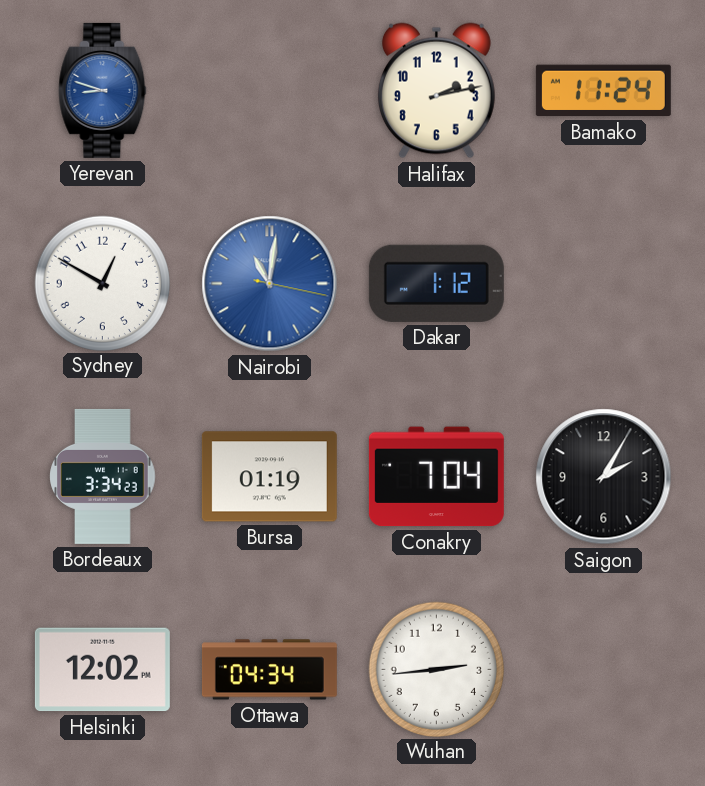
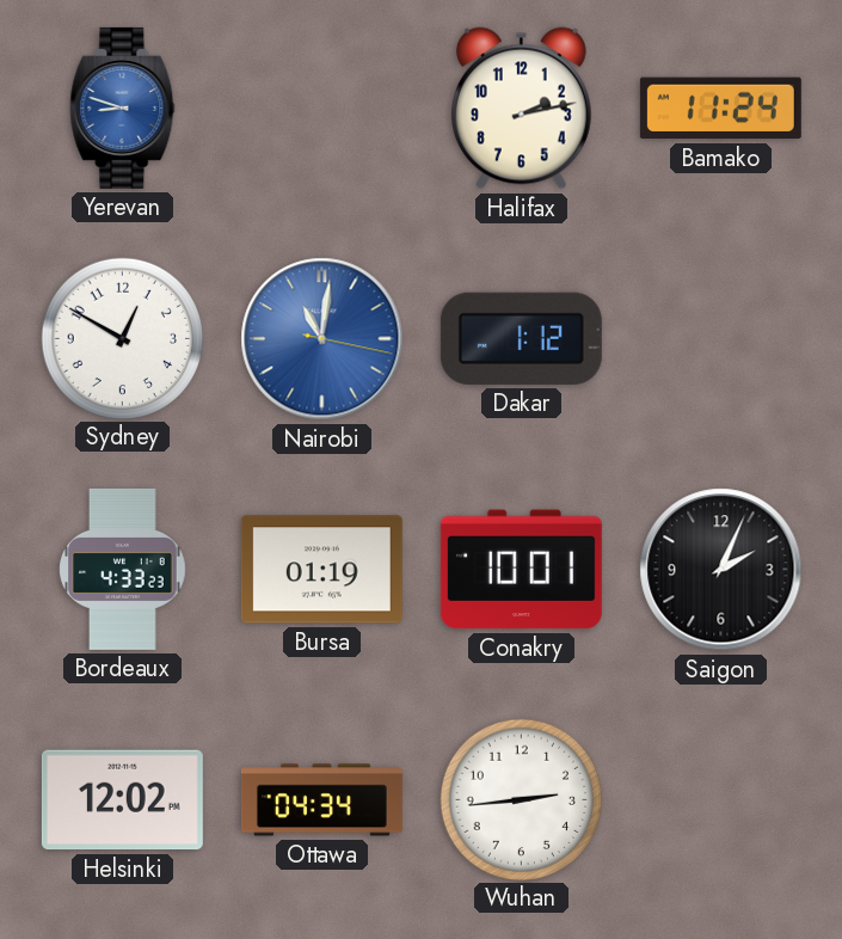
Bordeaux: 3:34 -> 4:33 (123, 569)
Conakry: 7:04 -> 10:01 (521, 570)
Saigon: 2:05 -> 2:04 (721, 570)
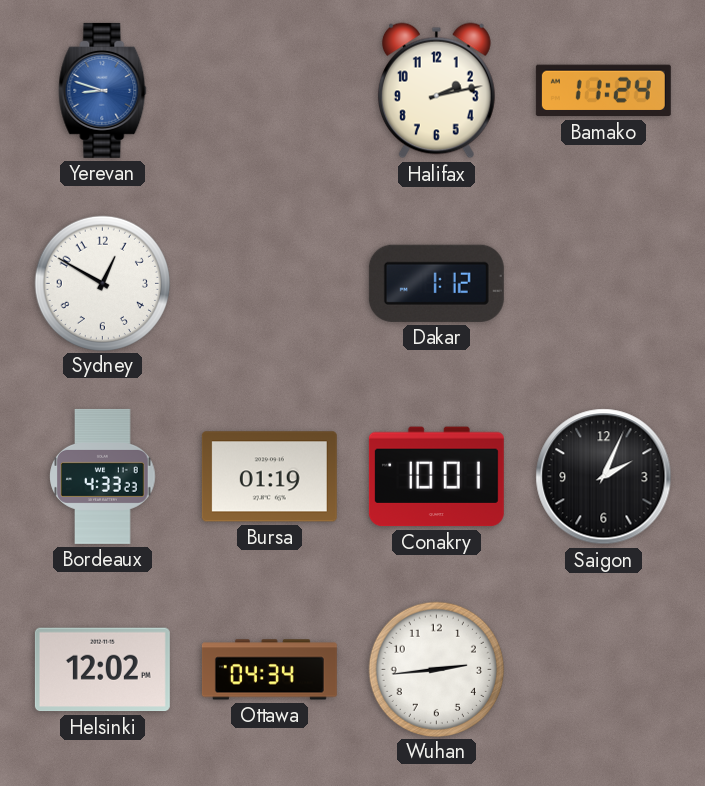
Nairobi: 11:01 -> none (322, 339)
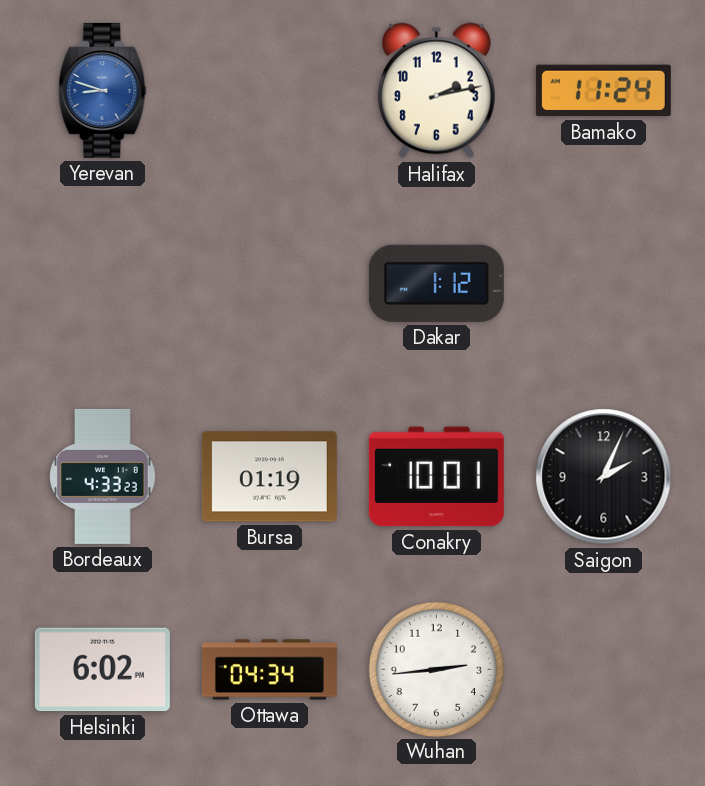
Sydney: 12:50 -> none (102, 283)
Helsinki: 12:02 -> 6:02 (102, 670)
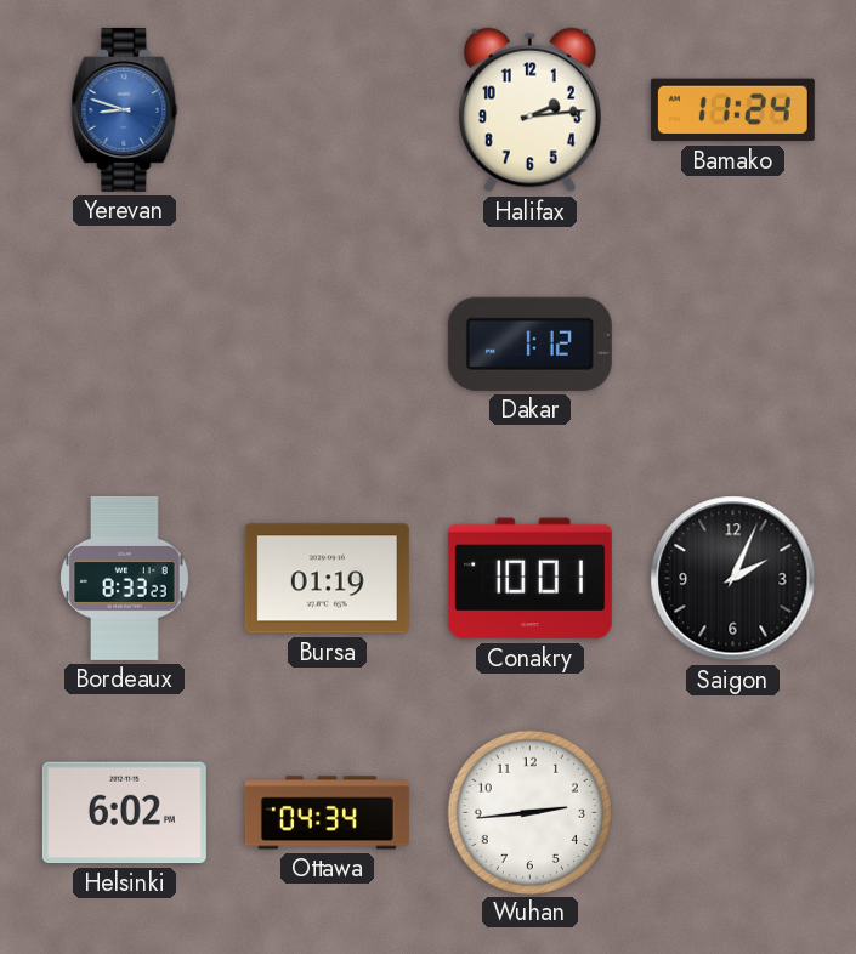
Halifax: 2:13 -> 2:14 (529, 110)
Bordeaux: 4:33 -> 8:33 (125, 578)
